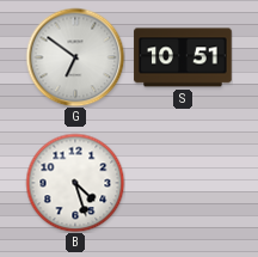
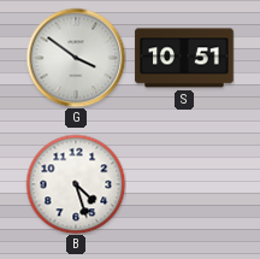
G: 6:51 -> 3:51 (76, 58)
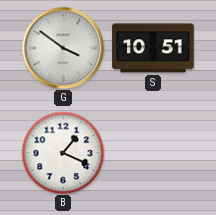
B: 4:27 -> 1:19 (63, 153)
